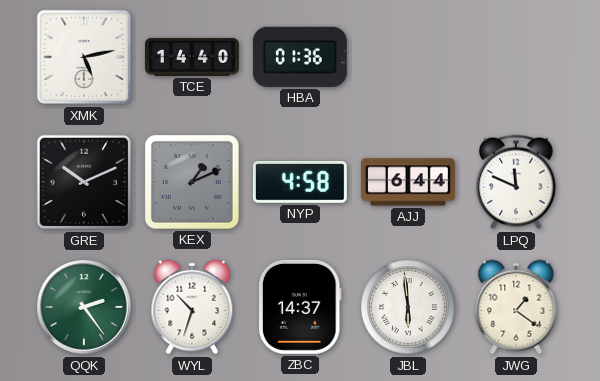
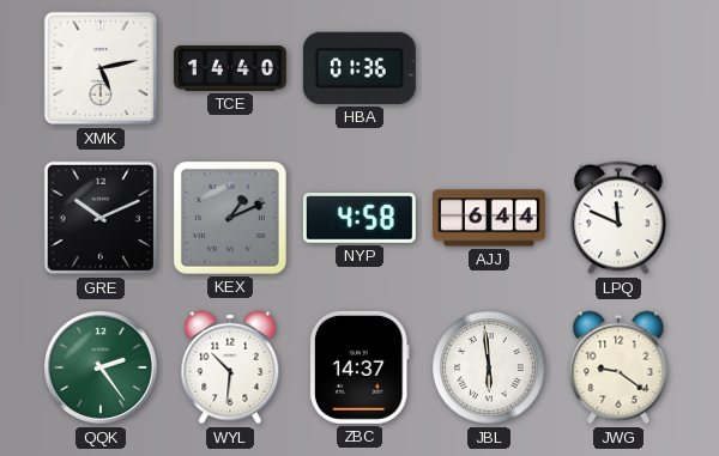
WYL: 10:33 -> 10:31 (230, 367)
JWG: 1:21 -> 9:21 (618, 367)
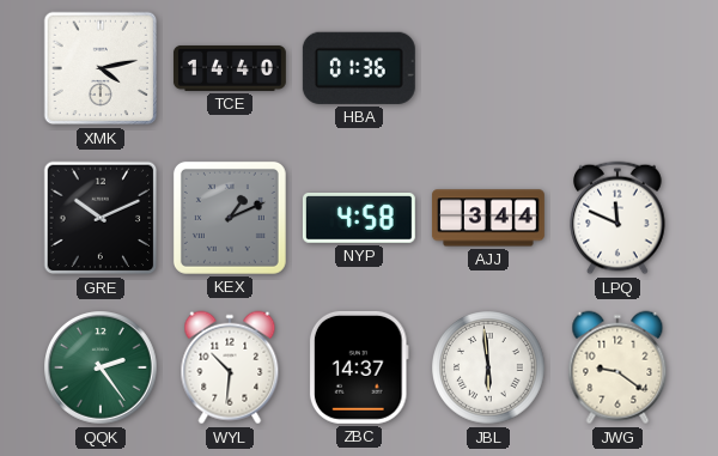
XMK: 5:13 -> 4:13 (101, 68)
AJJ: 6:44 -> 3:44 (488, 218)
